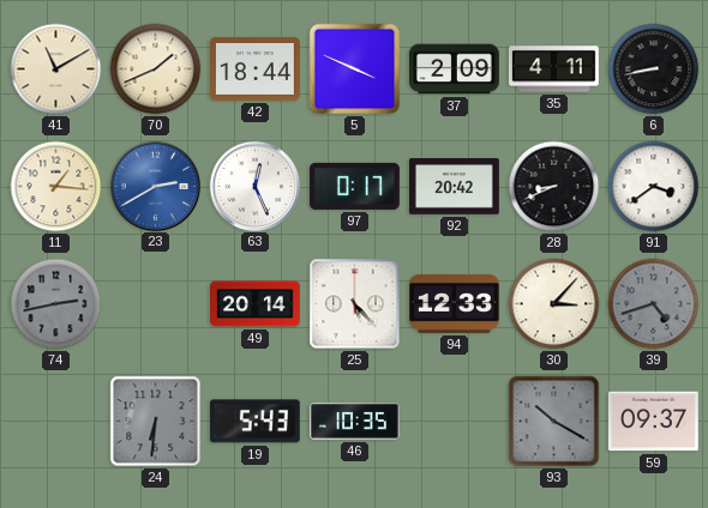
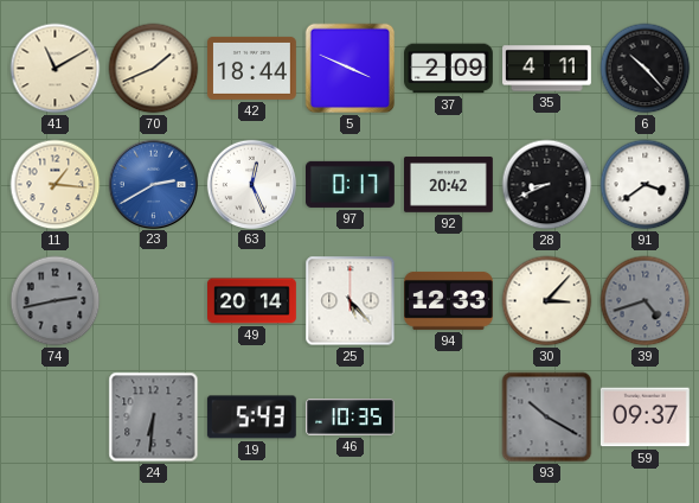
6: 8:43 -> 10:23 (646, 69)
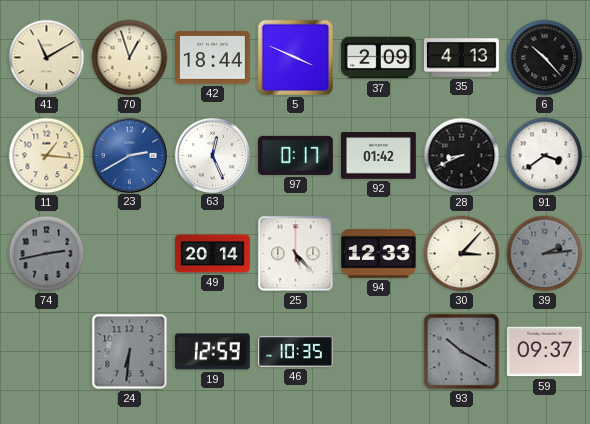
70: 1:41 -> 12:57 (130, 58)
35: 4:11 -> 4:13 (462, 58)
92: 20:42 -> 01:42 (379, 156)
39: 4:42 -> 2:14 (545, 254)
19: 5:43 -> 12:59 (212, 352)
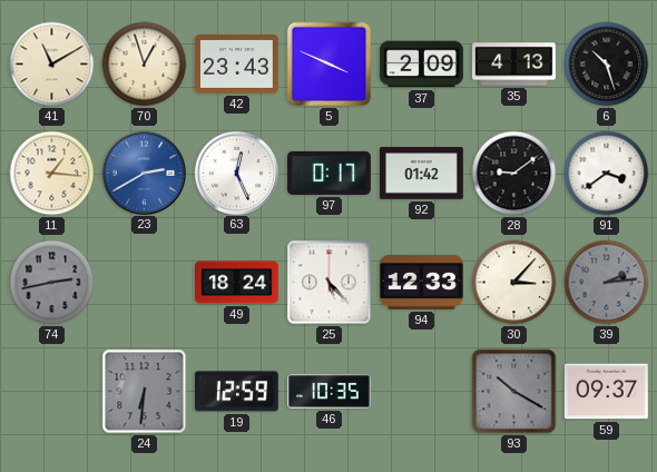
42: 18:44 -> 23:43 (237, 63)
6: 10:23 -> 10:27 (607, 65)
28: 8:41 -> 9:09 (514, 174)
49: 20:14 -> 18:24 (237, 283)
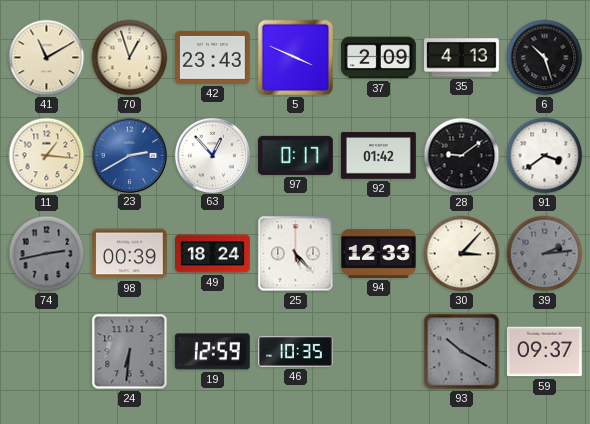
63: 12:26 -> 12:53 (212, 155)
98: none -> 00:39 (130, 254)
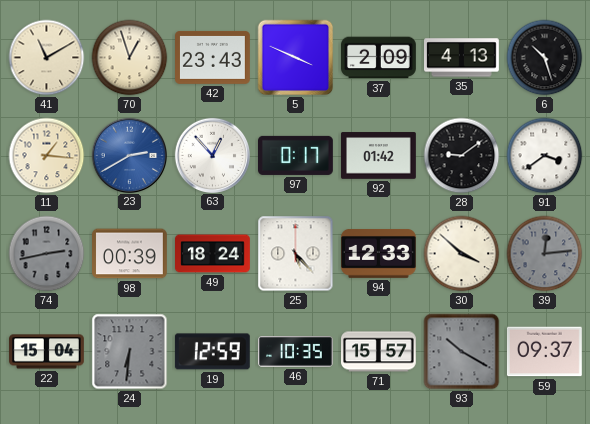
30: 3:07 -> 3:52 (462, 254)
39: 2:14 -> 12:14 (545, 254)
22: none -> 15:04 (47, 352)
71: none -> 15:57 (379, 352)
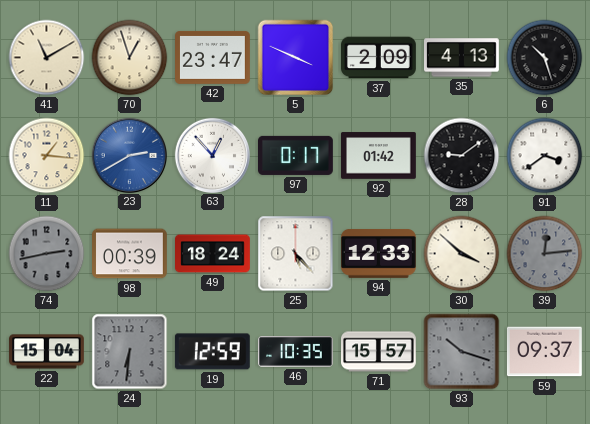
42: 23:43 -> 23:47 (213, 57)
93: 10:20 -> 10:18 (462, 352)
